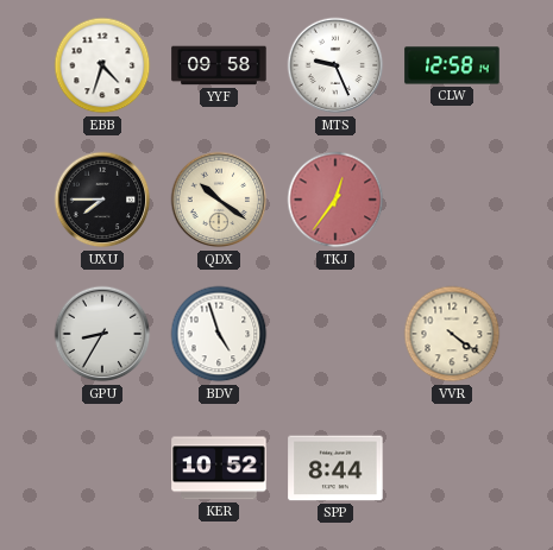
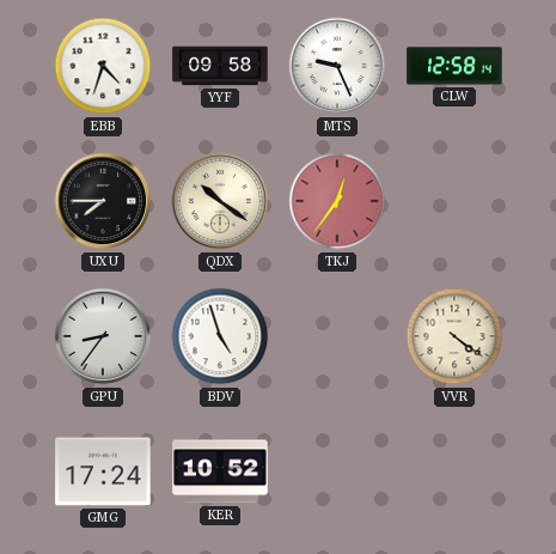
GPU: 8:35 -> 8:36 (103, 336)
GMG: none -> 17:24 (103, 471)
SPP: 8:44 -> none (335, 468)
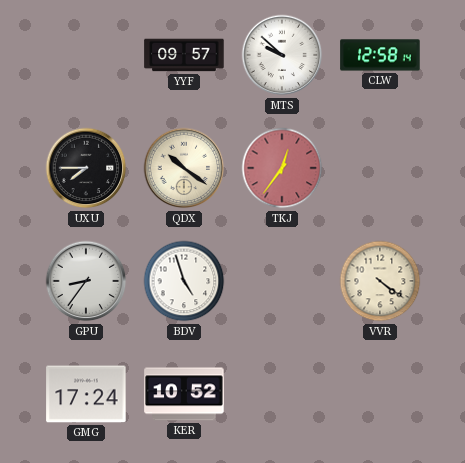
EBB: 4:33 -> none (103, 66)
YYF: 09:58 -> 09:57 (184, 55)
MTS: 9:26 -> 9:52 (282, 55)
